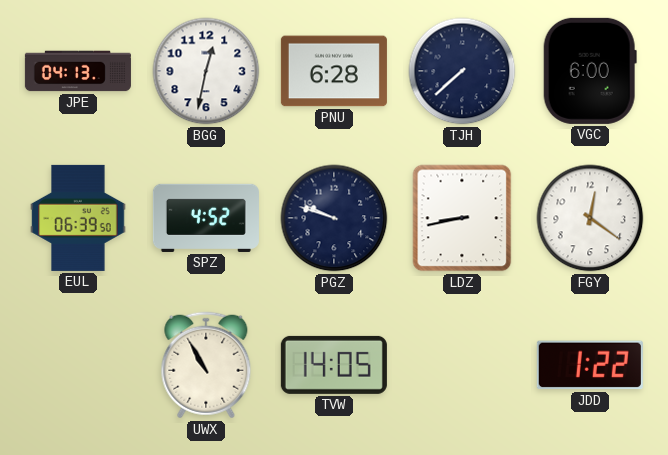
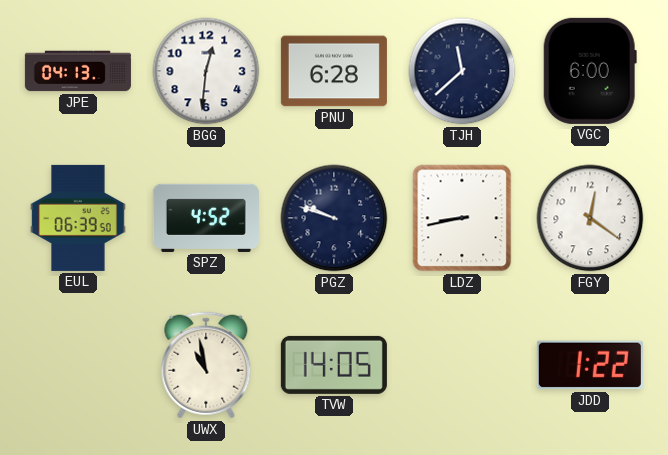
BGG: 12:32 -> 12:31 (206, 71)
TJH: 7:38 -> 11:38 (462, 71)
UWX: 10:55 -> 10:58 (206, 365)
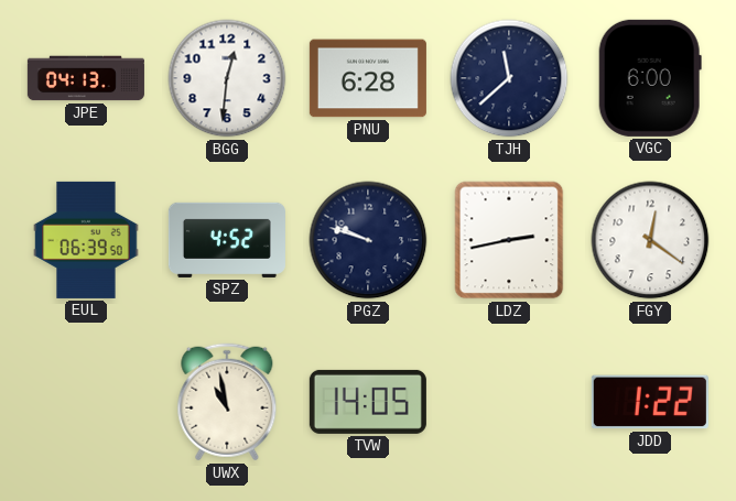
LDZ: 8:43 -> 2:43 (509, 240)
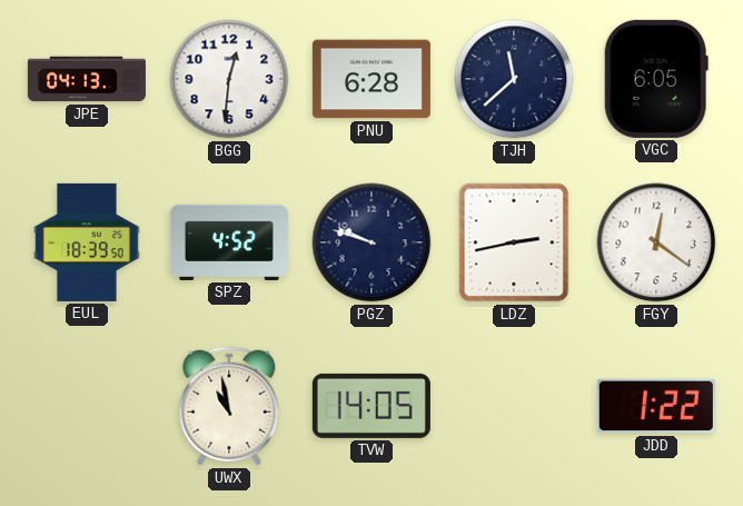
VGC: 6:00 -> 6:05 (656, 79)
EUL: 06:39 -> 18:39 (87, 242)
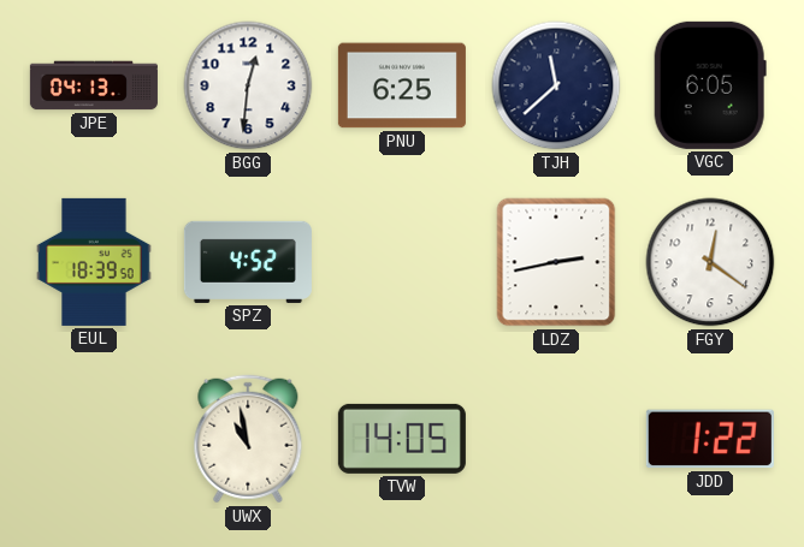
PNU: 6:28 -> 6:25 (402, 85)
PGZ: 9:48 -> none (371, 242)
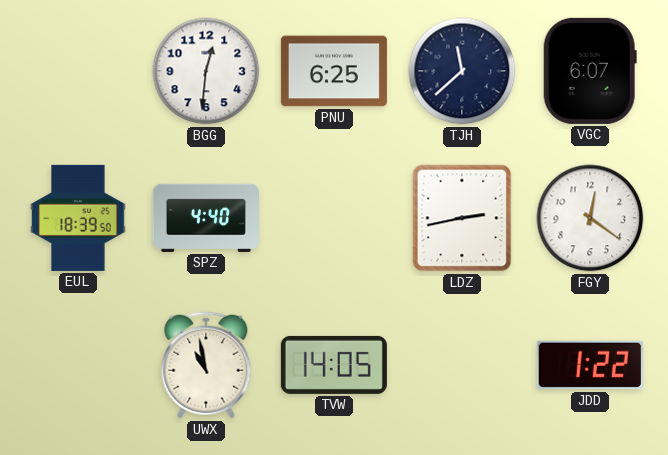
JPE: 04:13 -> none (94, 85)
VGC: 6:05 -> 6:07 (590, 71)
SPZ: 4:52 -> 4:40 (206, 218)
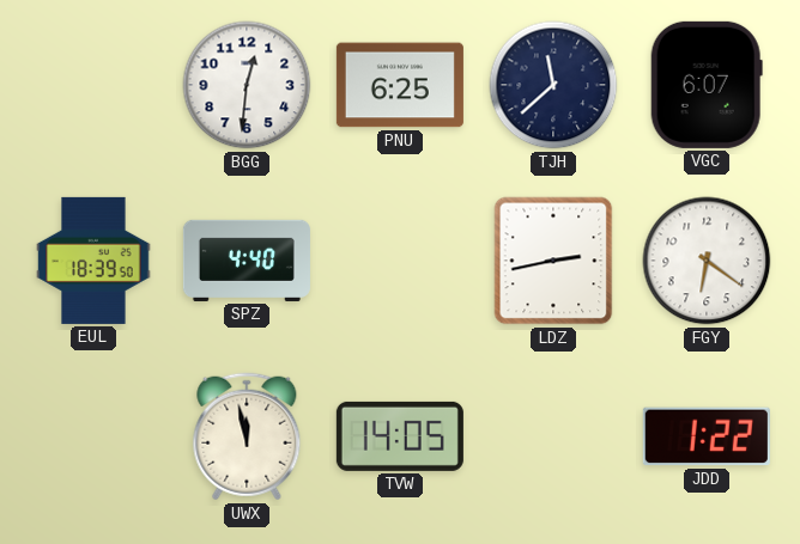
FGY: 12:21 -> 6:21 (707, 261)
UWX: 10:58 -> 11:58 (247, 436)
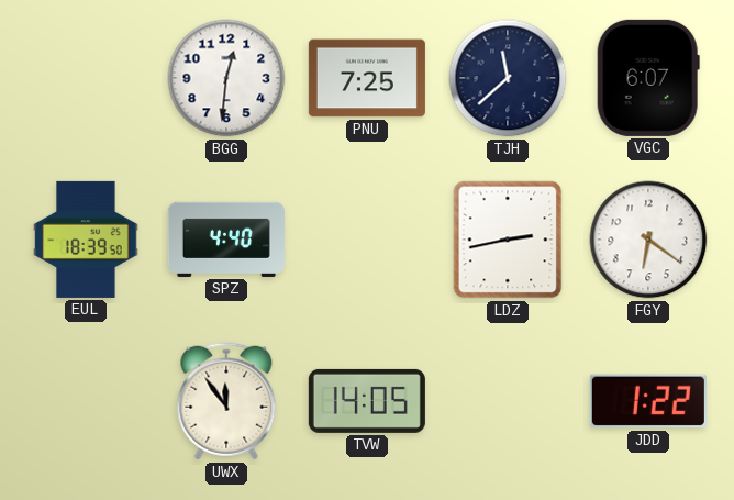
PNU: 6:25 -> 7:25 (367, 78)
UWX: 11:58 -> 11:54 (226, 401)
